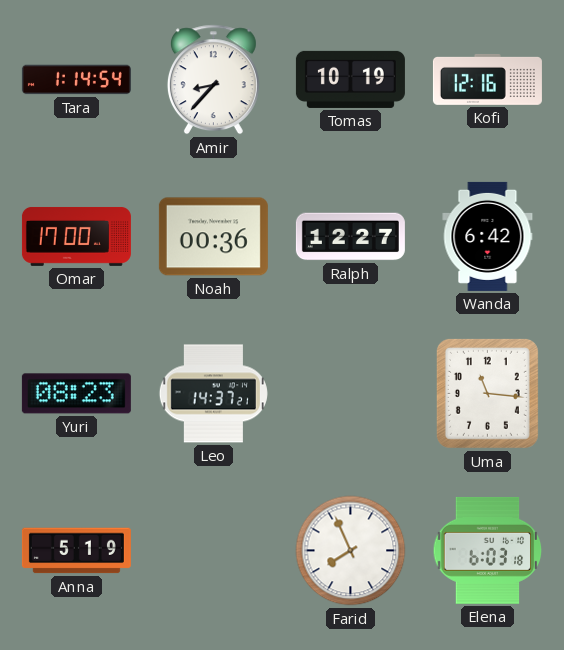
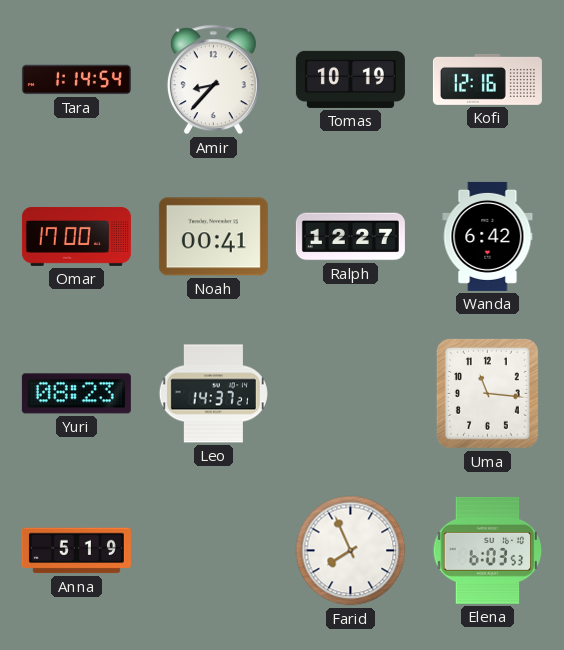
Noah: 00:36 -> 00:41 (213, 237)
Elena: 6:03:18 -> 6:03:53 (488, 550)
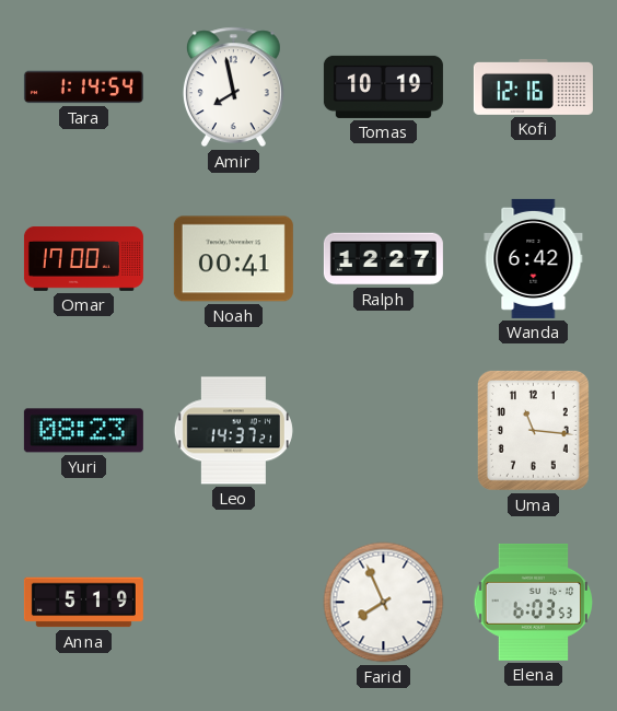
Amir: 8:37 -> 7:58 (233, 88)
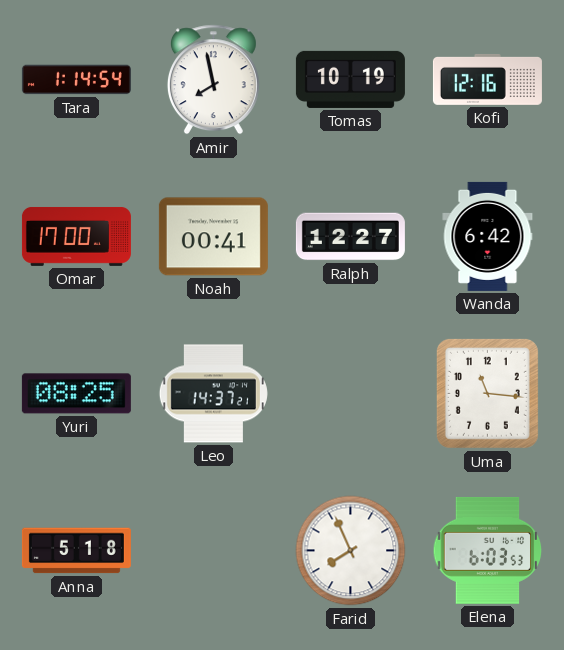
Yuri: 08:23 -> 08:25 (76, 394)
Anna: 5:19 -> 5:18 (76, 551)
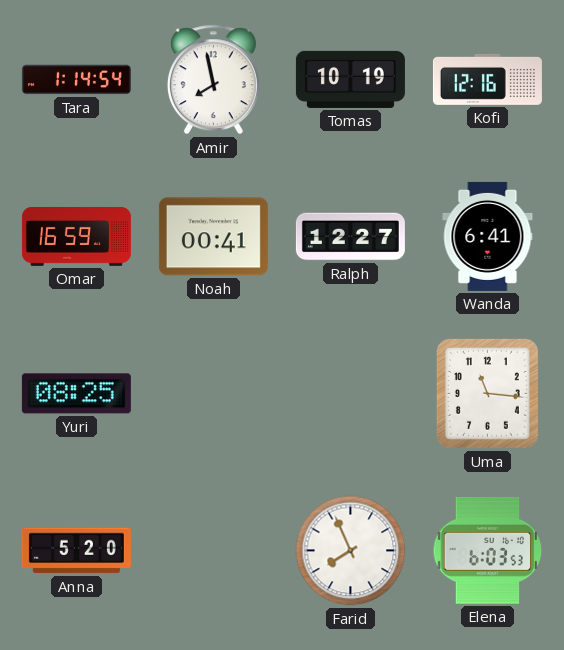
Omar: 17:00 -> 16:59 (76, 236)
Wanda: 6:42 -> 6:41 (488, 236)
Leo: 14:37 -> none (213, 394)
Anna: 5:18 -> 5:20 (76, 551)
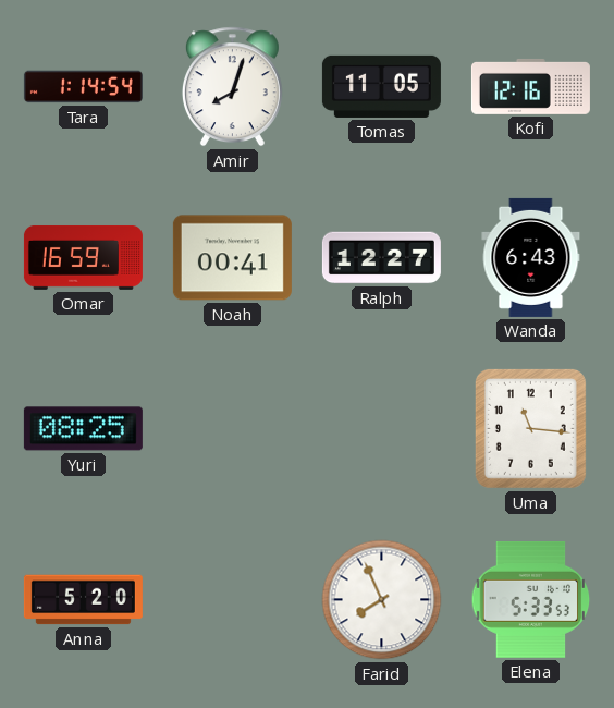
Amir: 7:58 -> 8:03 (232, 87)
Tomas: 10:19 -> 11:05 (381, 86)
Wanda: 6:41 -> 6:43 (531, 257)
Elena: 6:03 -> 5:33 (531, 599)
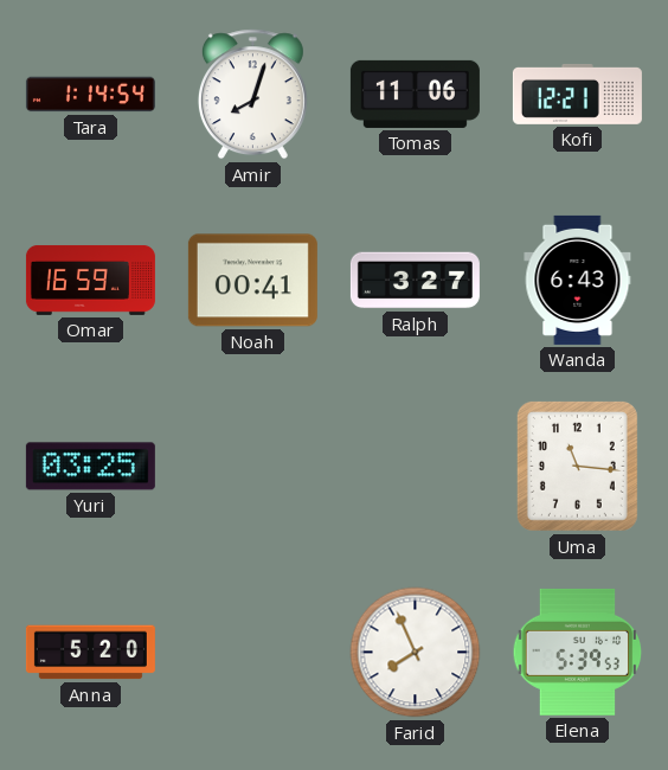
Tomas: 11:05 -> 11:06 (415, 94)
Kofi: 12:16 -> 12:21 (577, 94)
Ralph: 12:27 -> 3:27 (415, 281)
Yuri: 08:25 -> 03:25 (90, 467)
Elena: 5:33 -> 5:39 (578, 652)
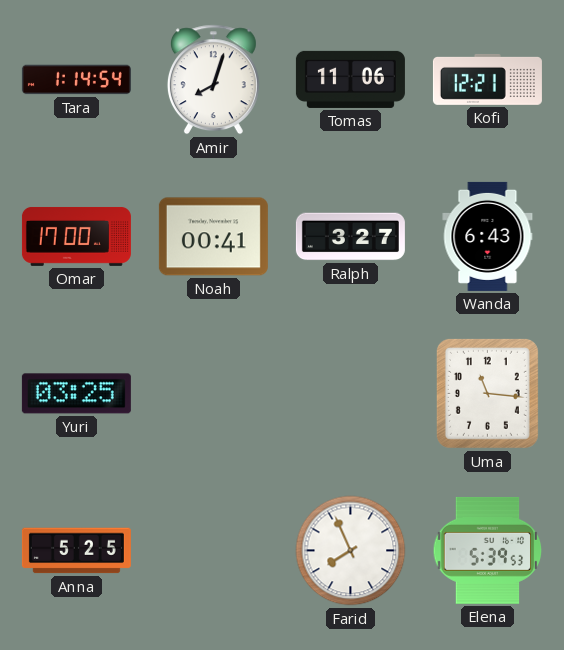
Omar: 16:59 -> 17:00 (76, 236)
Anna: 5:20 -> 5:25 (76, 551)
